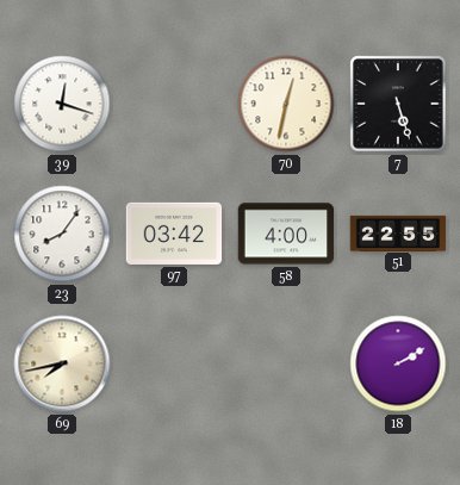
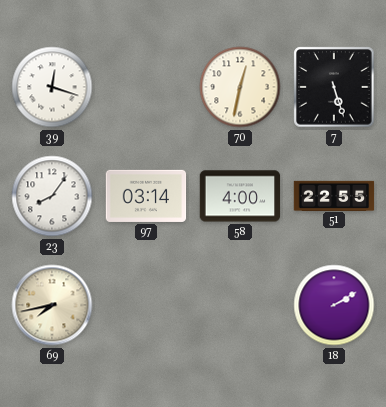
97: 03:42 -> 03:14 (146, 196)
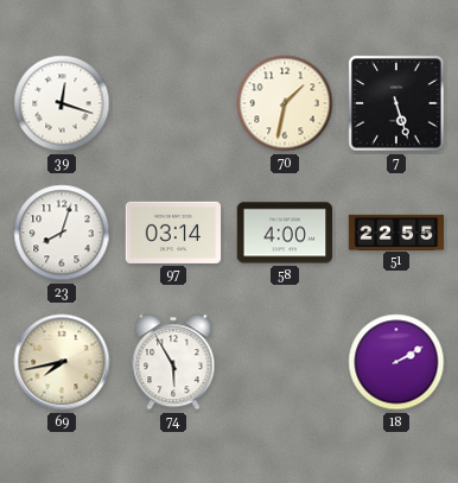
70: 12:32 -> 1:32 (285, 103)
23: 8:06 -> 8:03 (62, 233)
74: none -> 5:55 (173, 362)
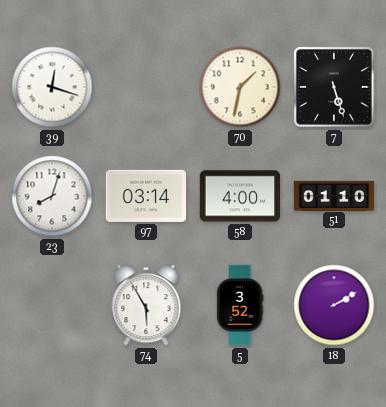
51: 22:55 -> 01:10 (334, 195)
69: 7:43 -> none (62, 362)
5: none -> 3:52 (240, 305)
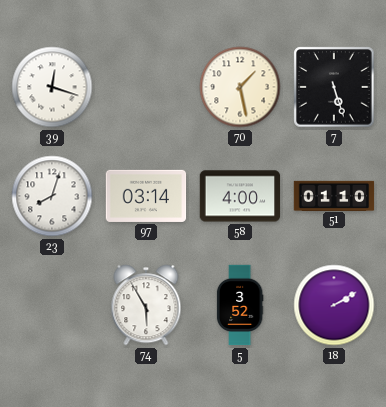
70: 1:32 -> 1:28 (240, 87)
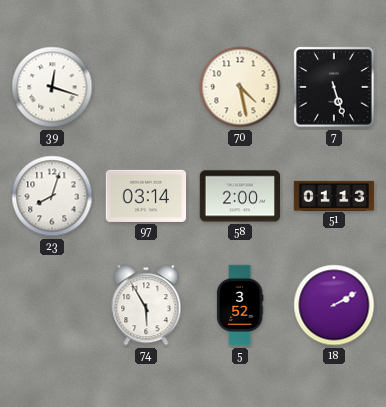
70: 1:28 -> 4:28 (240, 87)
58: 4:00 -> 2:00 (240, 196)
51: 01:10 -> 01:13 (334, 195)
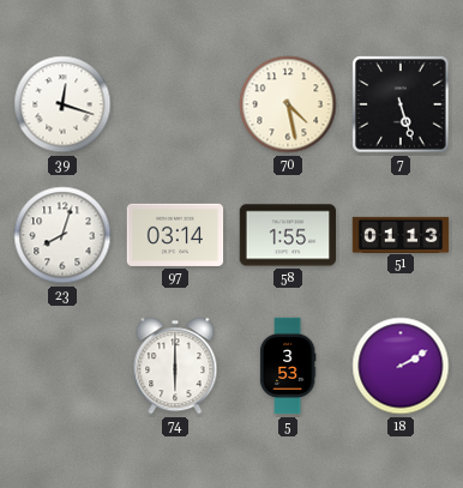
58: 2:00 -> 1:55 (288, 235)
74: 5:55 -> 6:00 (175, 366)
5: 3:52 -> 3:53 (288, 366)
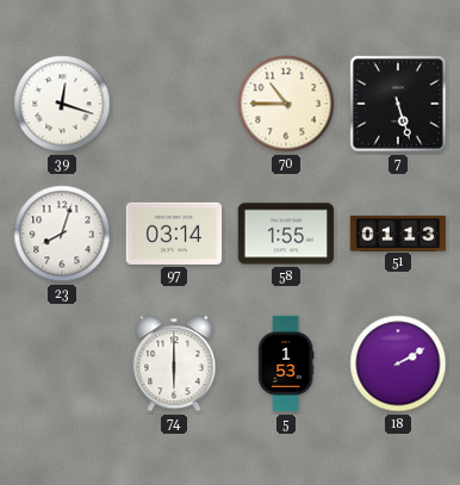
70: 4:28 -> 10:45 (286, 104)
5: 3:53 -> 1:53 (286, 363)
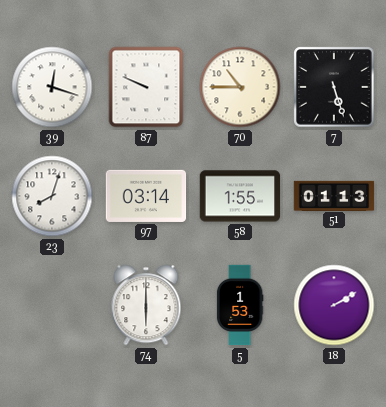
87: none -> 9:49 (146, 87)
